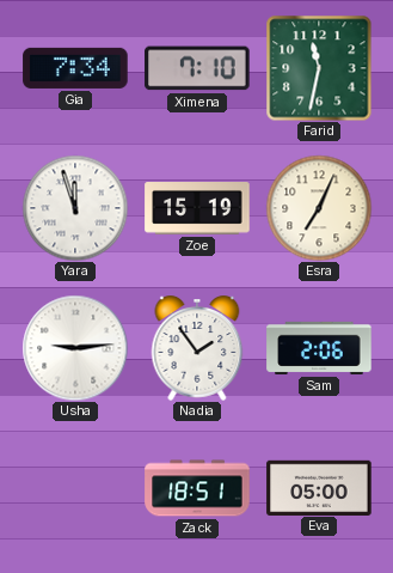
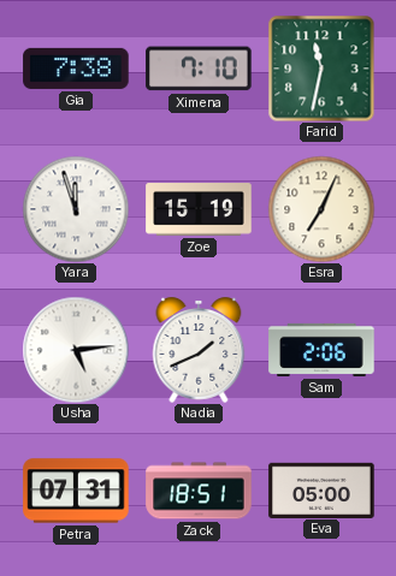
Gia: 7:34 -> 7:38 (76, 69)
Usha: 9:14 -> 5:14 (76, 350)
Nadia: 1:54 -> 1:41 (199, 351)
Petra: none -> 07:31 (76, 491)
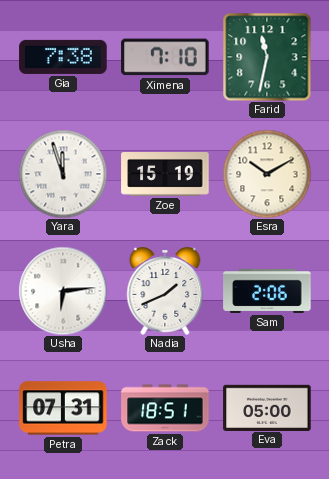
Esra: 7:04 -> 10:10 (267, 174)
Usha: 5:14 -> 6:14 (63, 291)
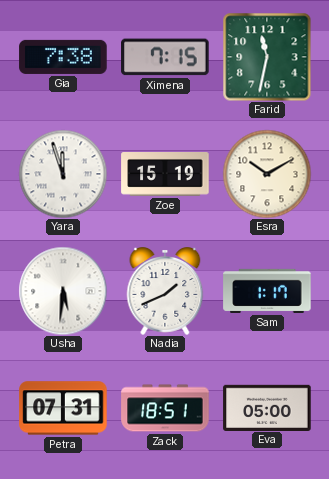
Ximena: 7:10 -> 7:15 (165, 57)
Usha: 6:14 -> 5:31 (63, 291)
Sam: 2:06 -> 1:17 (267, 291)
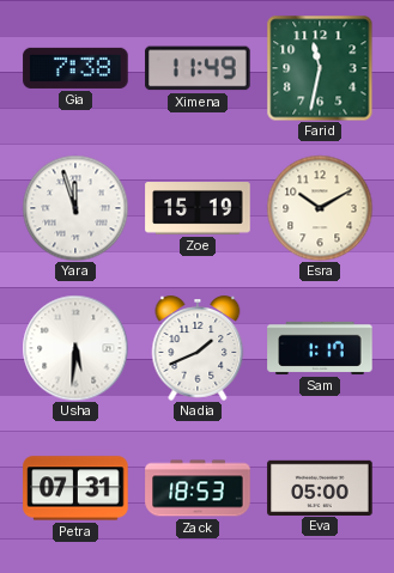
Ximena: 7:15 -> 11:49 (198, 68)
Zack: 18:51 -> 18:53 (198, 488)
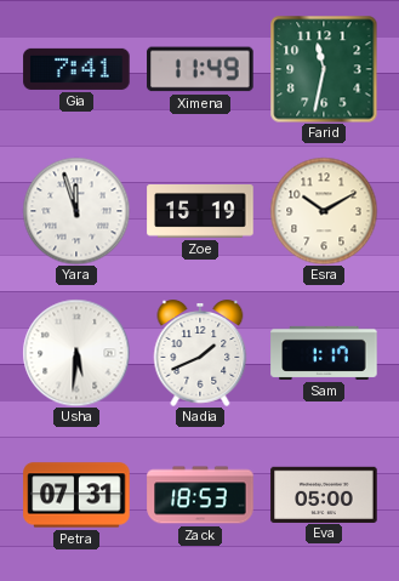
Gia: 7:38 -> 7:41 (76, 69)
